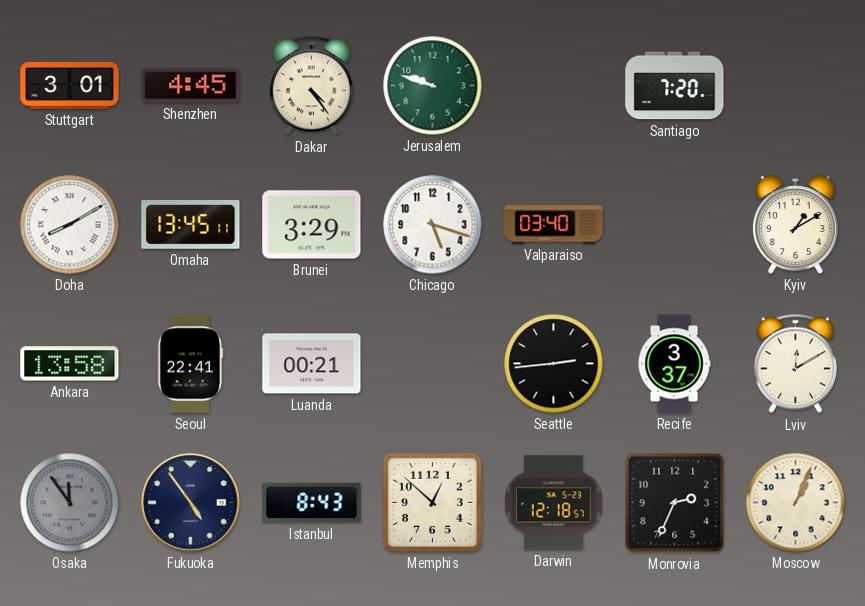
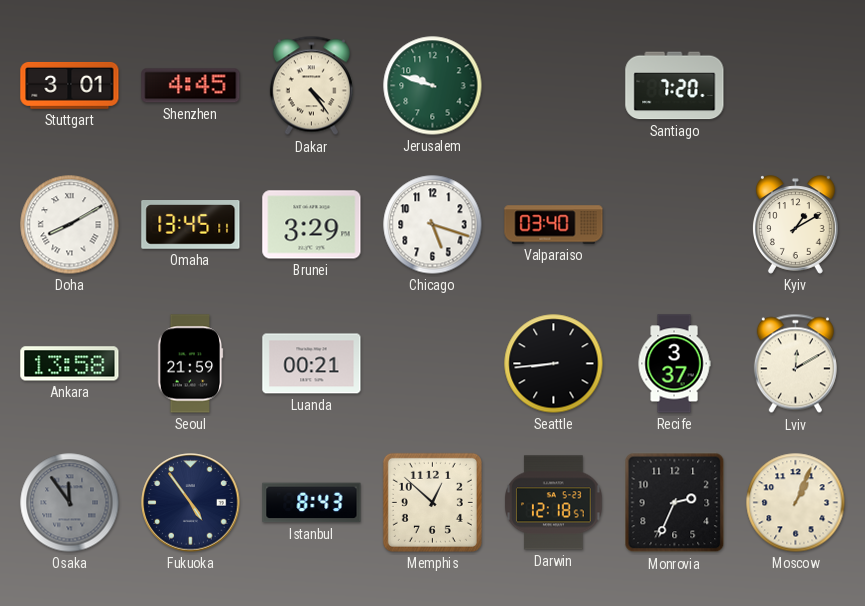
Seoul: 22:41 -> 21:59 (191, 364)
Seattle: 2:44 -> 8:44 (554, 364)
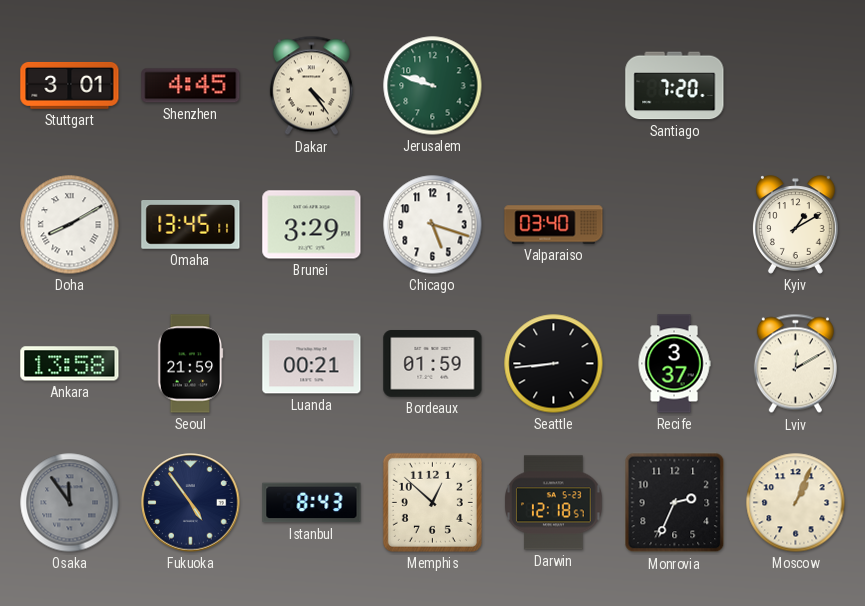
Bordeaux: none -> 01:59 (433, 364)
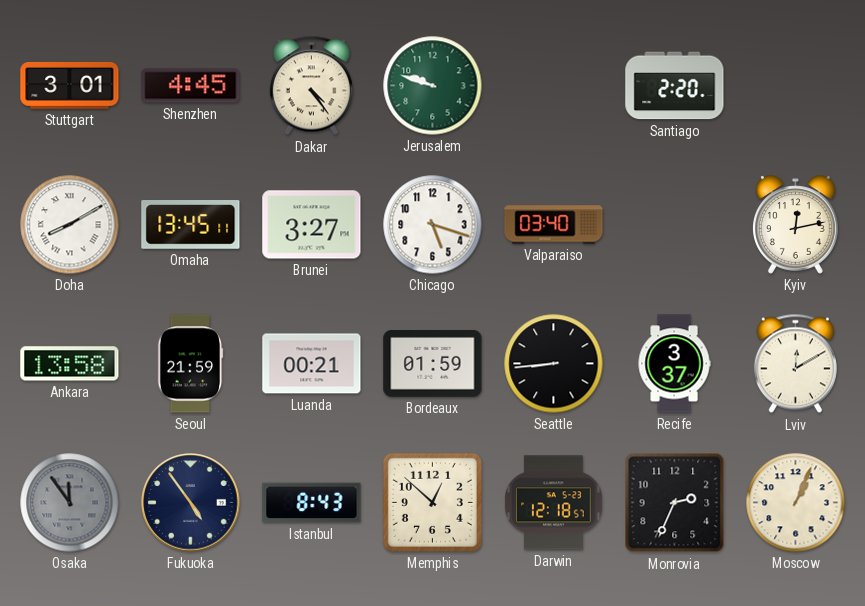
Santiago: 7:20 -> 2:20 (675, 86)
Brunei: 3:29 -> 3:27 (312, 225)
Kyiv: 1:10 -> 12:13 (796, 225)
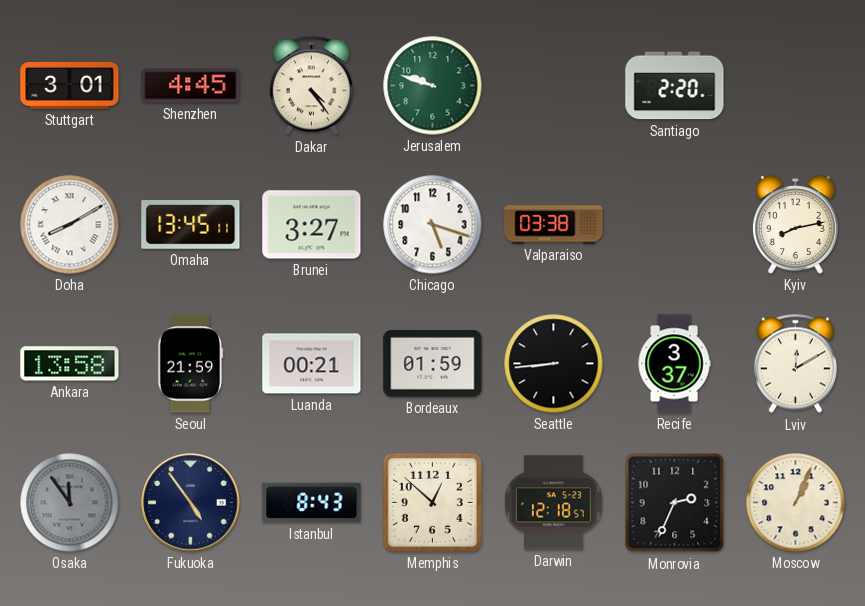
Valparaiso: 03:40 -> 03:38 (554, 225)
Kyiv: 12:13 -> 8:13 (796, 225)
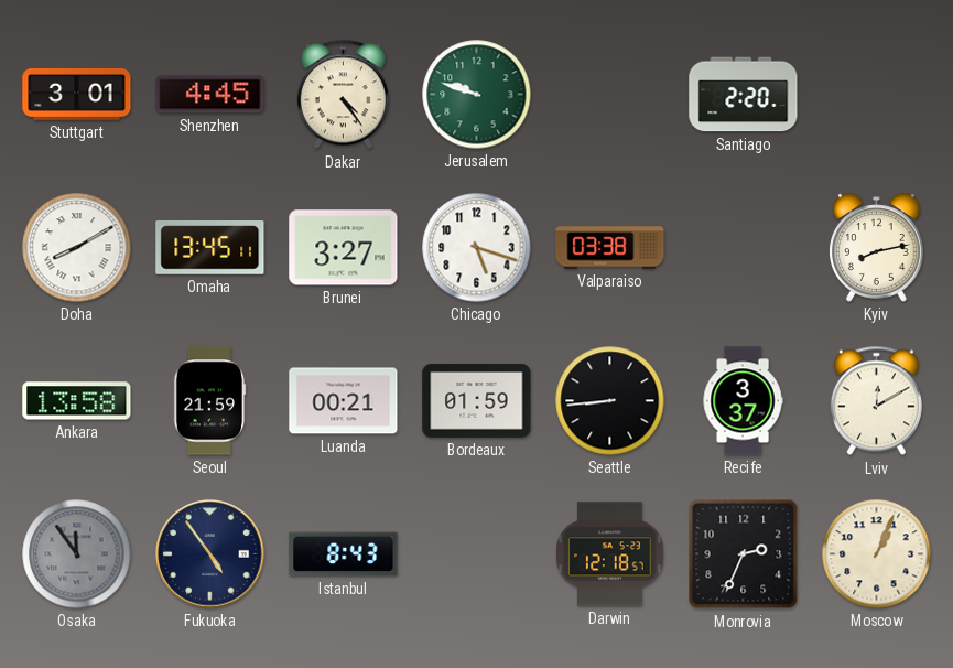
Memphis: 12:52 -> none (432, 502)
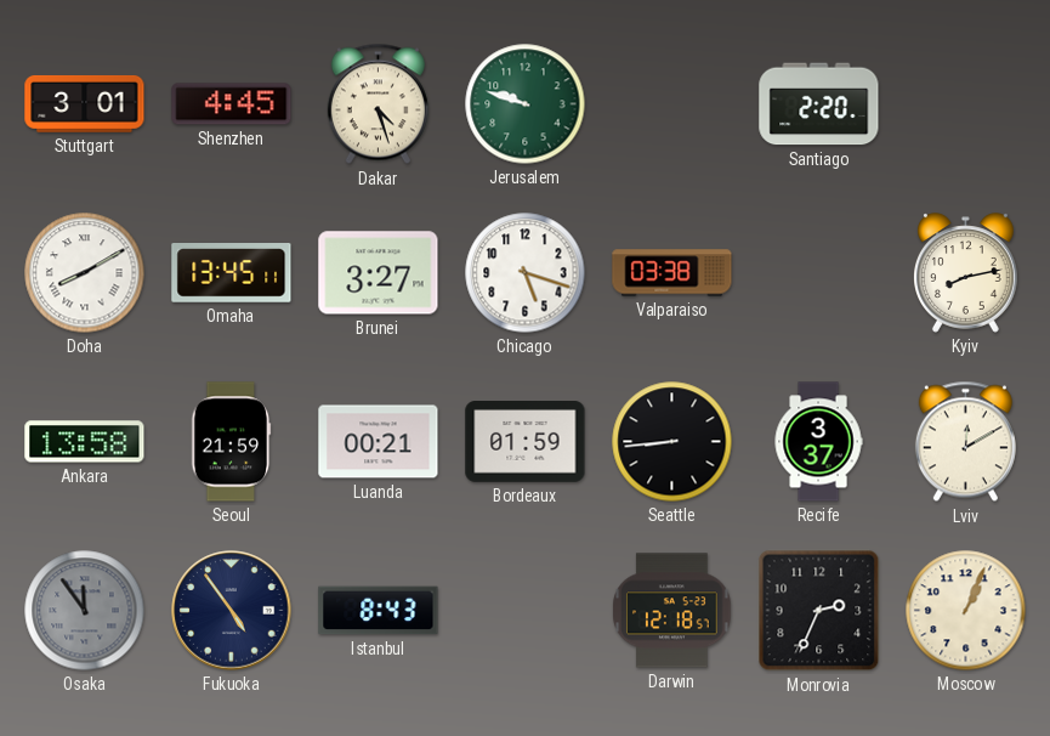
Dakar: 4:24 -> 4:27 (378, 104)
